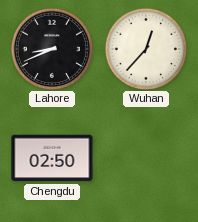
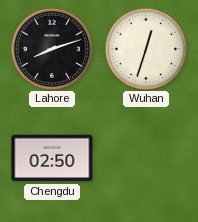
Lahore: 8:41 -> 8:12 (51, 48)
Wuhan: 12:37 -> 12:33 (145, 48)
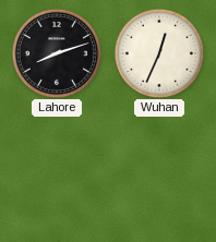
Wuhan: 12:33 -> 12:34 (158, 52)
Chengdu: 02:50 -> none (52, 158)
